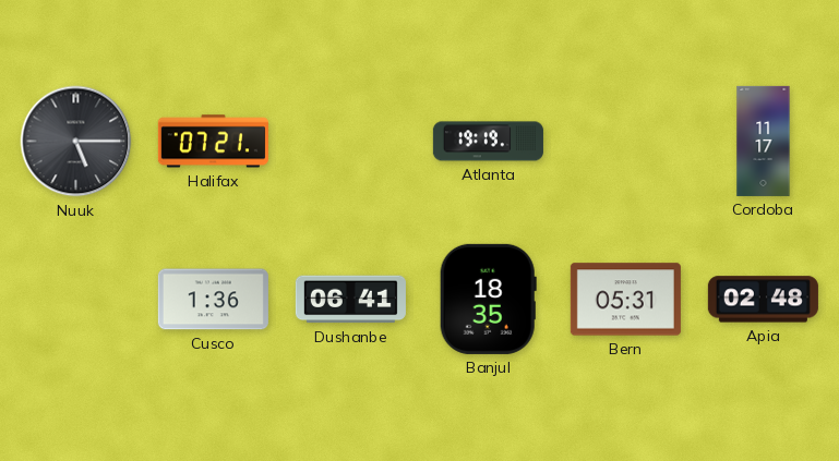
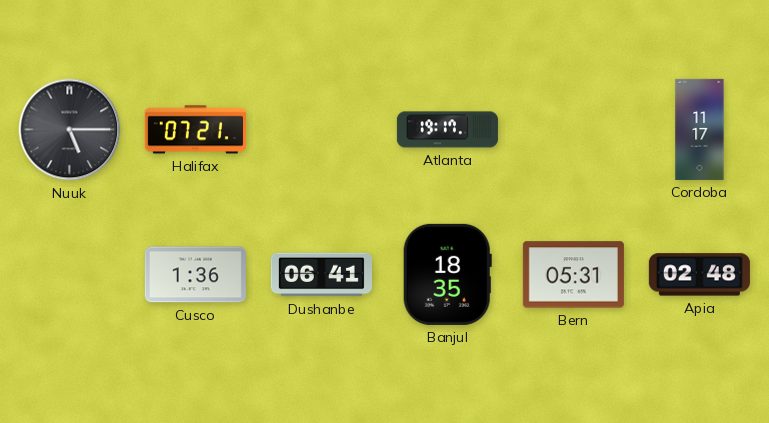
Atlanta: 19:19 -> 19:17 (447, 130)
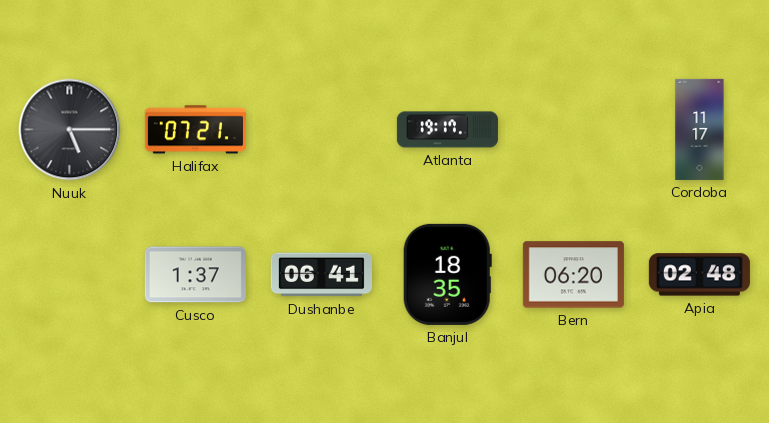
Cusco: 1:36 -> 1:37 (195, 275)
Bern: 05:31 -> 06:20 (573, 275)
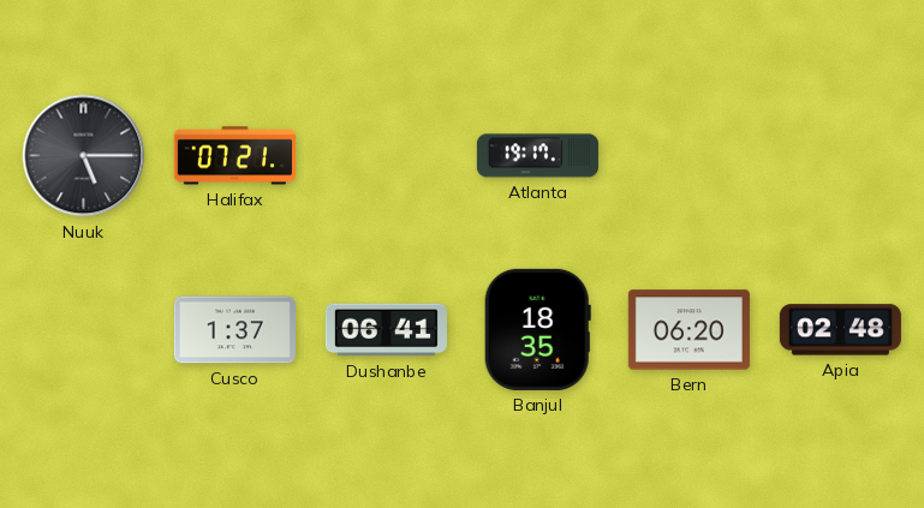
Cordoba: 11:17 -> none (700, 129)
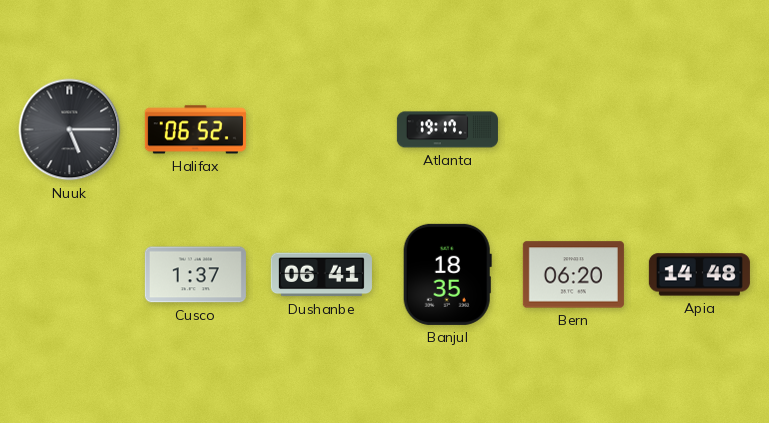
Halifax: 07:21 -> 06:52 (195, 130)
Apia: 02:48 -> 14:48 (699, 275)
